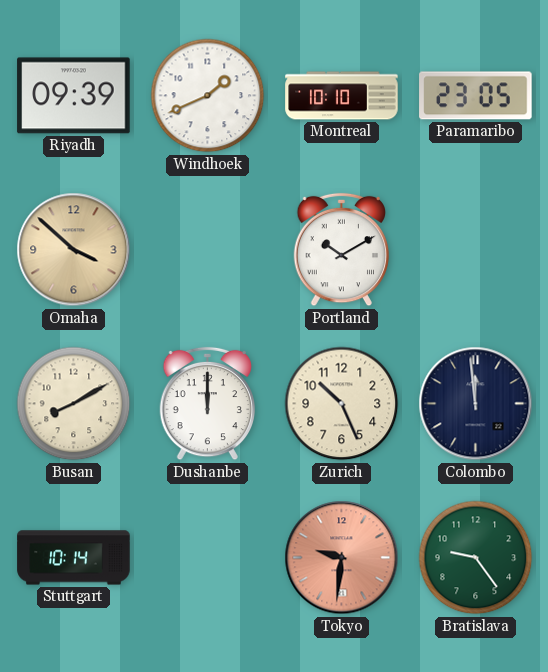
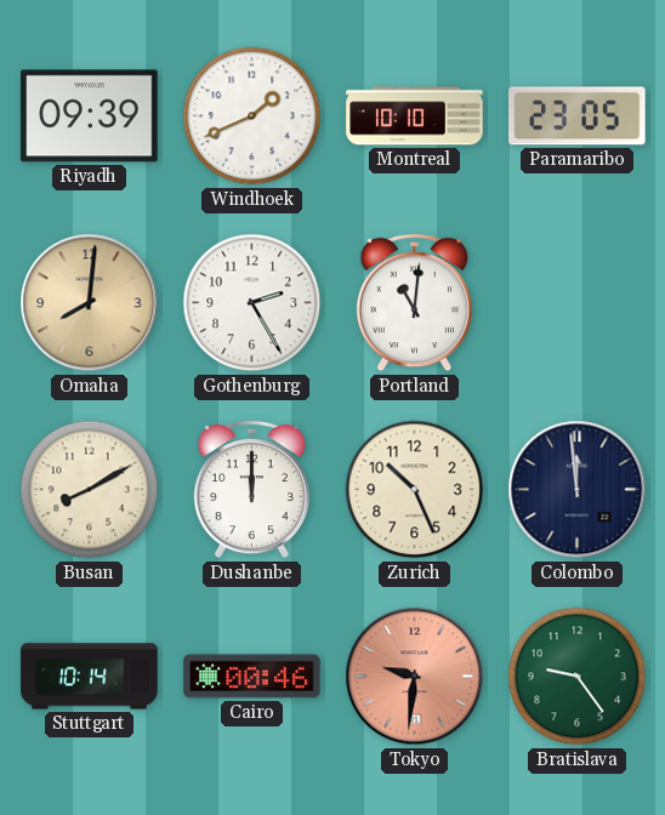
Omaha: 3:52 -> 8:01 (90, 303)
Gothenburg: none -> 2:25 (252, 303)
Portland: 10:10 -> 11:01 (414, 303)
Cairo: none -> 00:46 (252, 677)
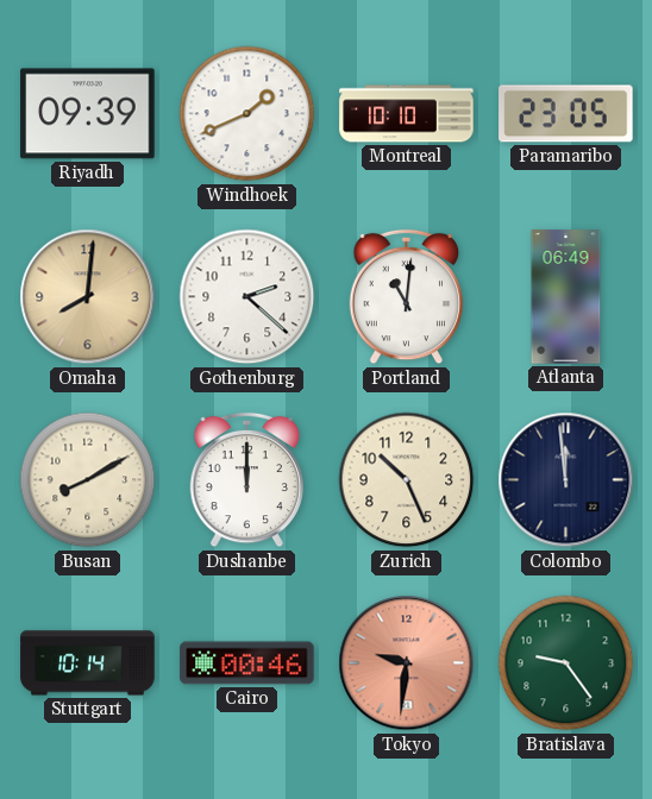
Gothenburg: 2:25 -> 2:22 (247, 297)
Atlanta: none -> 06:49 (566, 297)
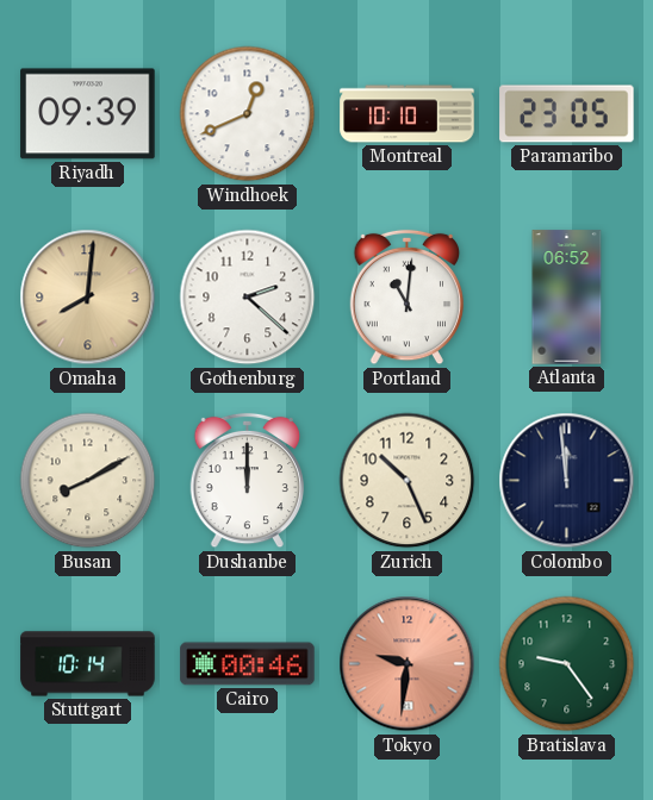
Windhoek: 1:41 -> 12:41 (248, 114)
Atlanta: 06:49 -> 06:52 (567, 298)
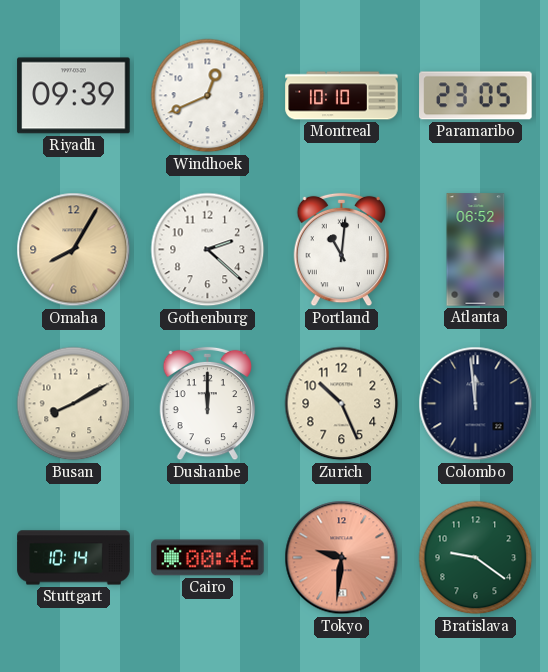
Omaha: 8:01 -> 8:05 (74, 250)
Bratislava: 9:24 -> 9:21 (476, 558)
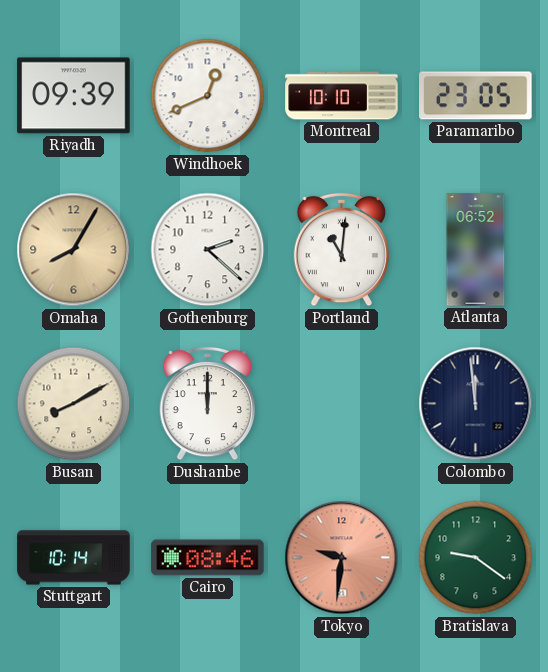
Zurich: 10:26 -> none (342, 404)
Cairo: 00:46 -> 08:46 (208, 558)
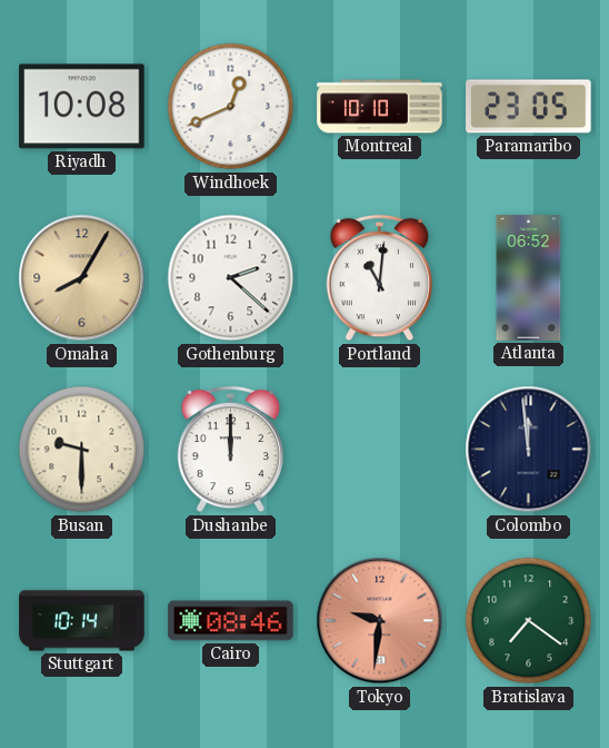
Riyadh: 09:39 -> 10:08 (82, 107)
Busan: 8:10 -> 9:30 (82, 450)
Bratislava: 9:21 -> 7:21 (529, 621)
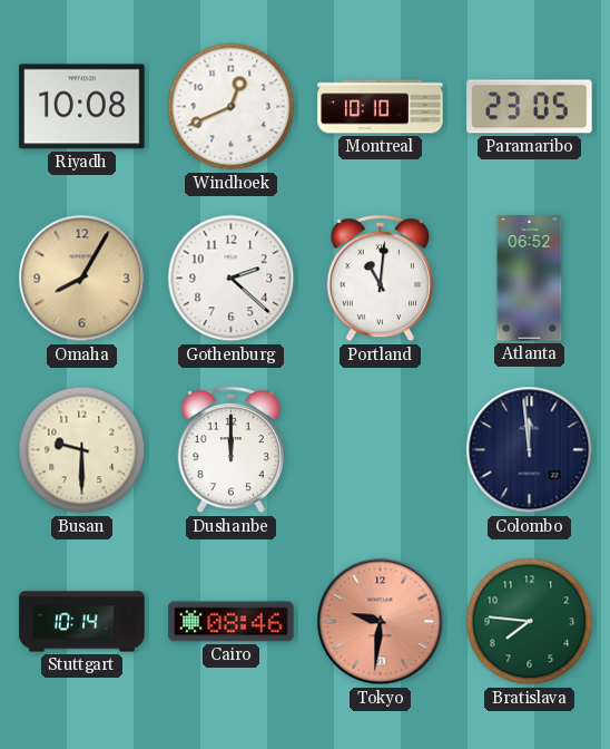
Bratislava: 7:21 -> 7:46 (530, 622)
